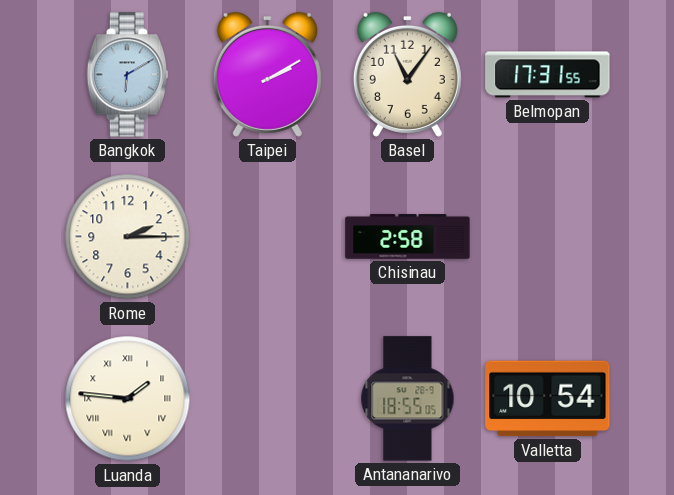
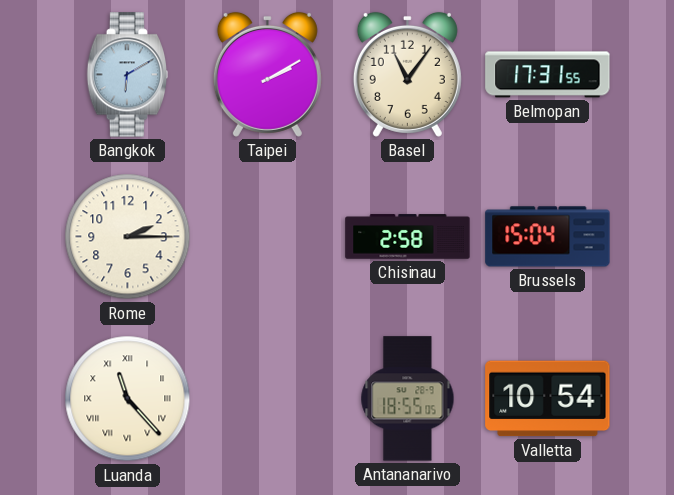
Brussels: none -> 15:04 (548, 237)
Luanda: 1:46 -> 11:23 (128, 399)
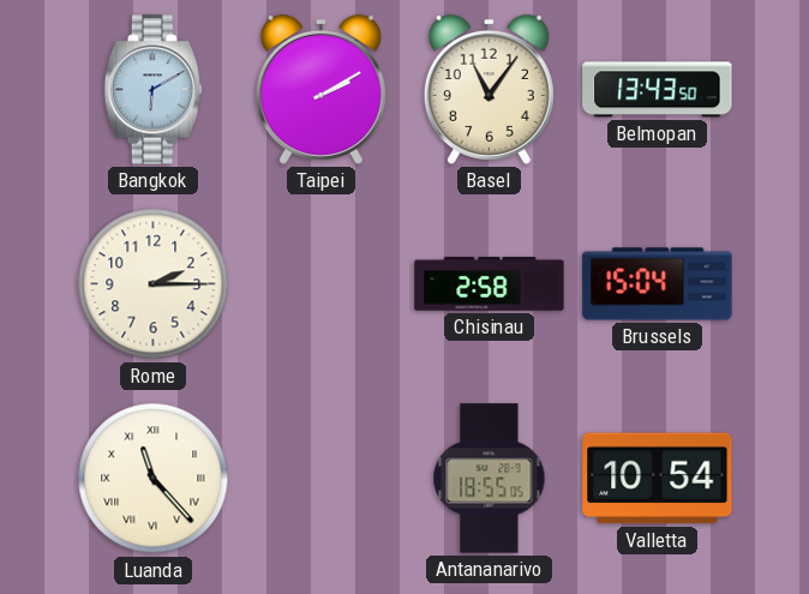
Belmopan: 17:31 -> 13:43 (658, 90)
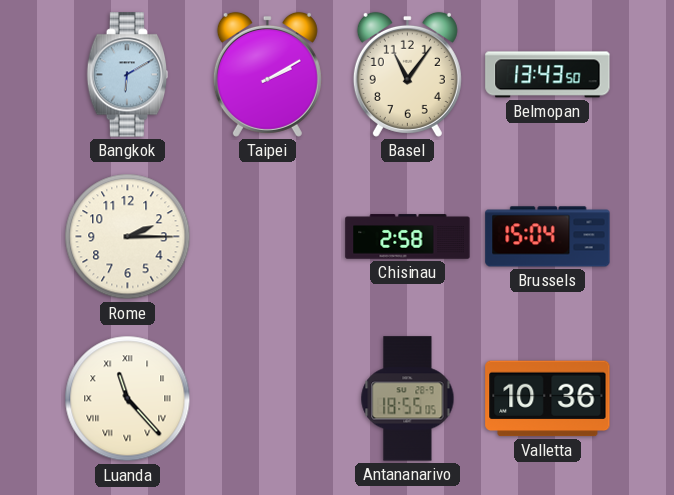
Valletta: 10:54 -> 10:36 (548, 399)
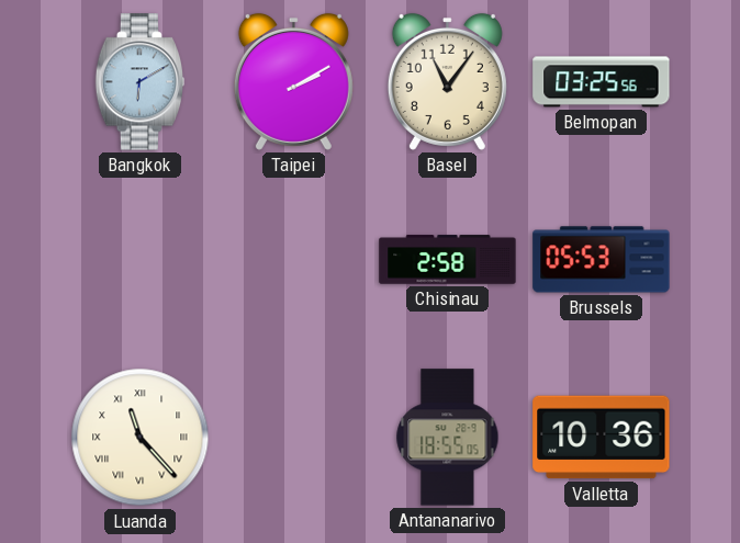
Belmopan: 13:43 -> 03:25 (602, 82)
Rome: 2:15 -> none (128, 237)
Brussels: 15:04 -> 05:53 (602, 260)
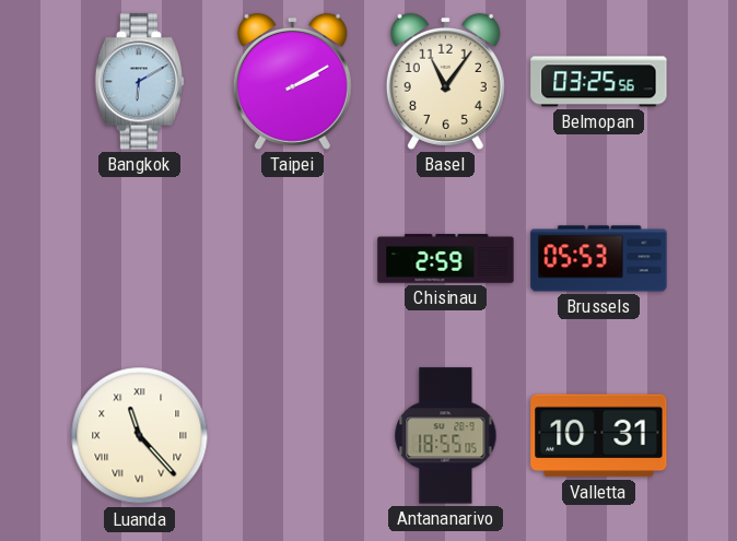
Chisinau: 2:58 -> 2:59 (446, 259)
Valletta: 10:36 -> 10:31 (599, 436)
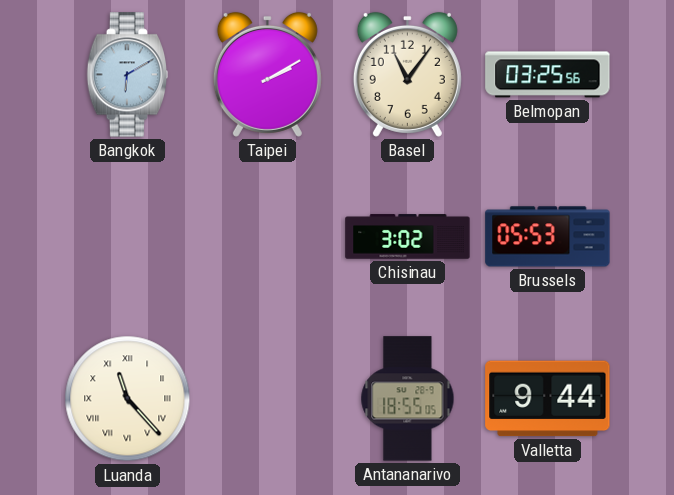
Chisinau: 2:59 -> 3:02 (408, 237)
Valletta: 10:31 -> 9:44 (548, 399)
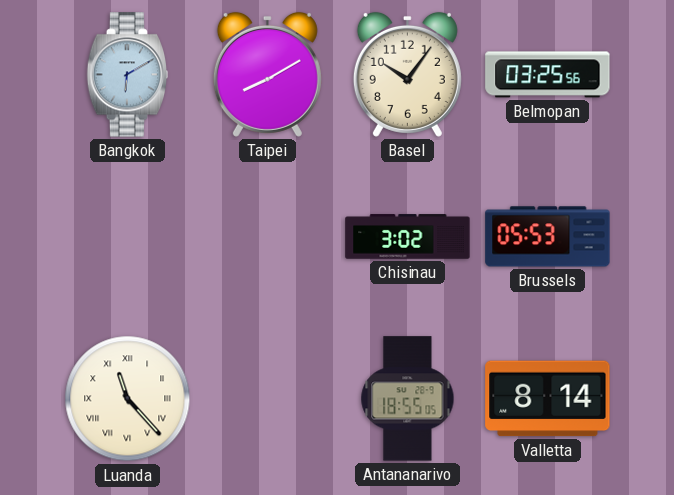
Taipei: 2:10 -> 8:10 (267, 74)
Basel: 11:06 -> 10:06 (407, 74)
Valletta: 9:44 -> 8:14 (548, 399)
